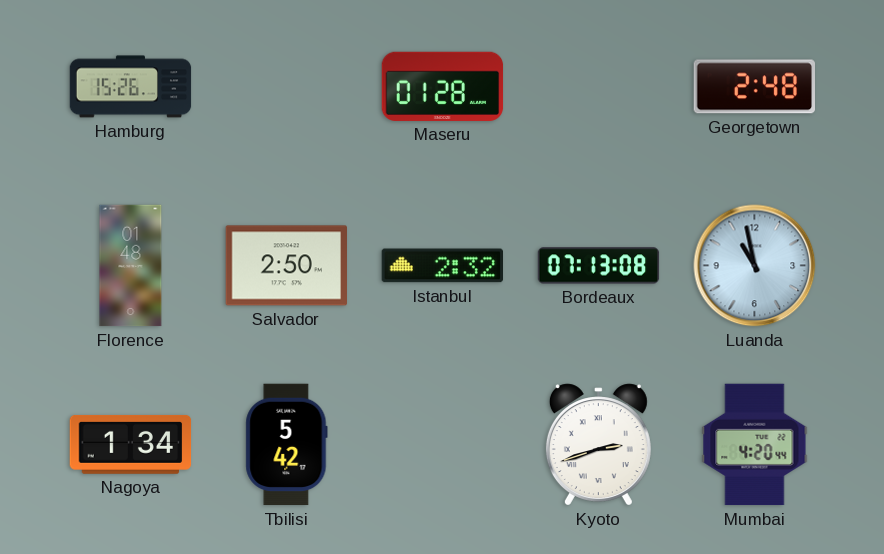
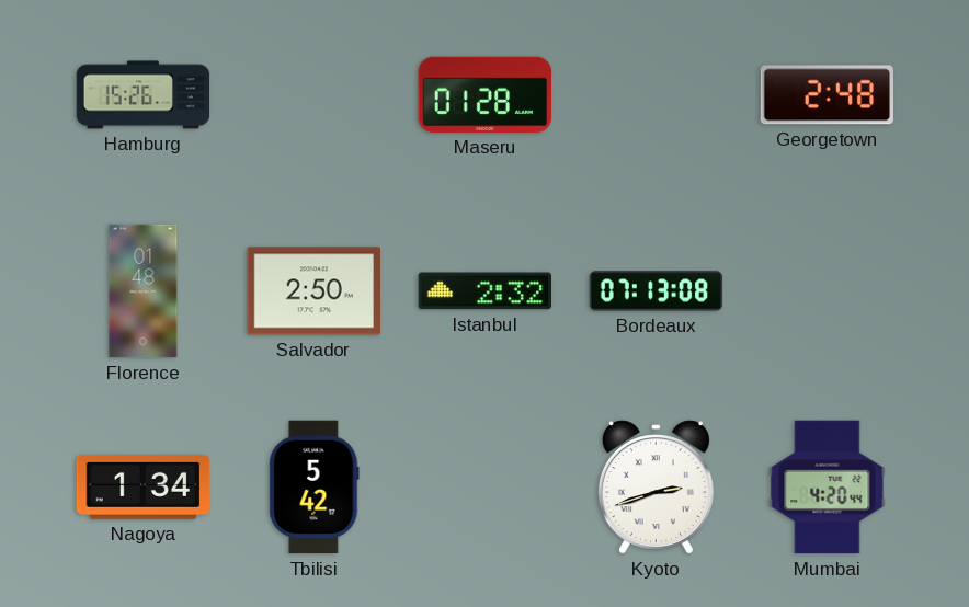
Luanda: 10:58 -> none (755, 266)
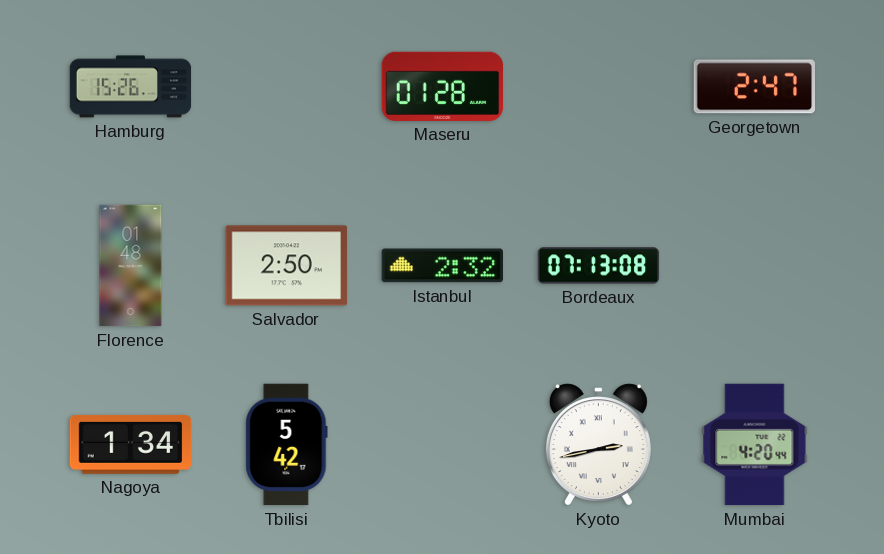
Georgetown: 2:48 -> 2:47 (754, 87)
Kyoto: 2:42 -> 2:43 (598, 445)
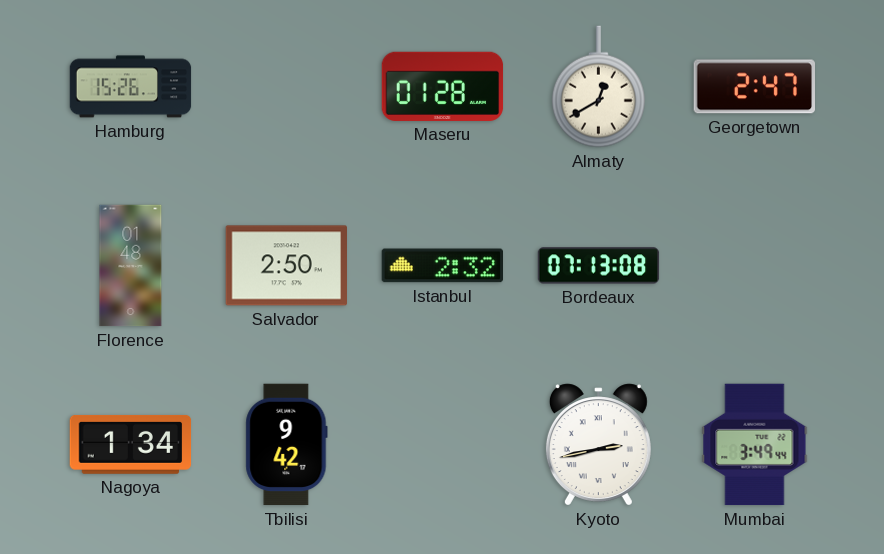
Almaty: none -> 12:40 (598, 87)
Tbilisi: 5:42 -> 9:42 (287, 445)
Mumbai: 4:20 -> 3:49 (755, 445)
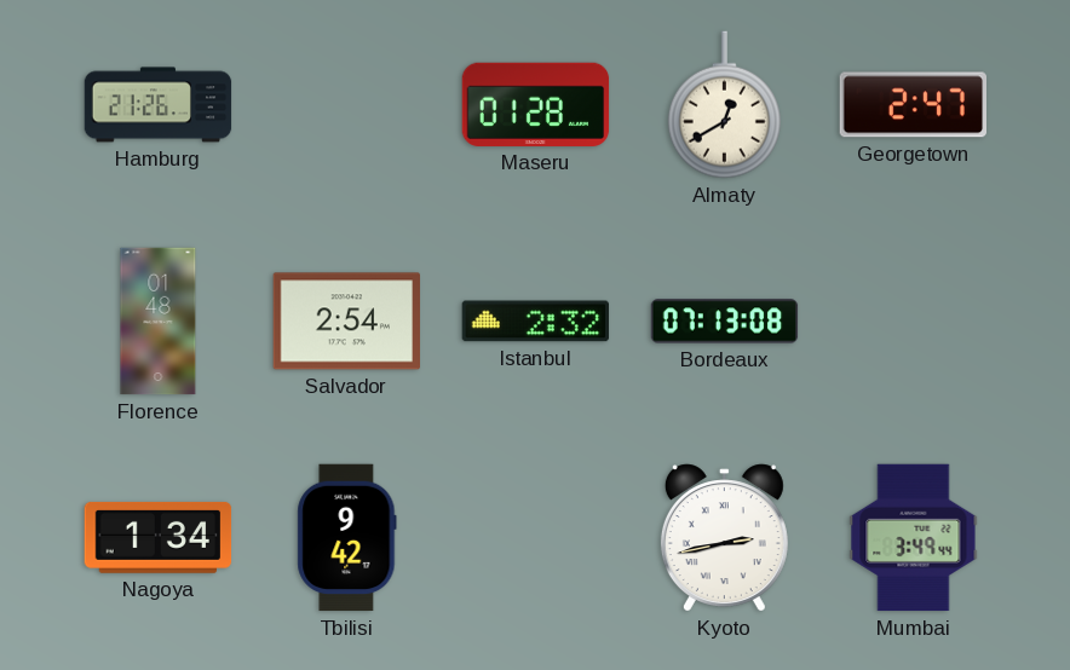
Hamburg: 15:26 -> 21:26 (159, 105)
Salvador: 2:50 -> 2:54 (346, 322)
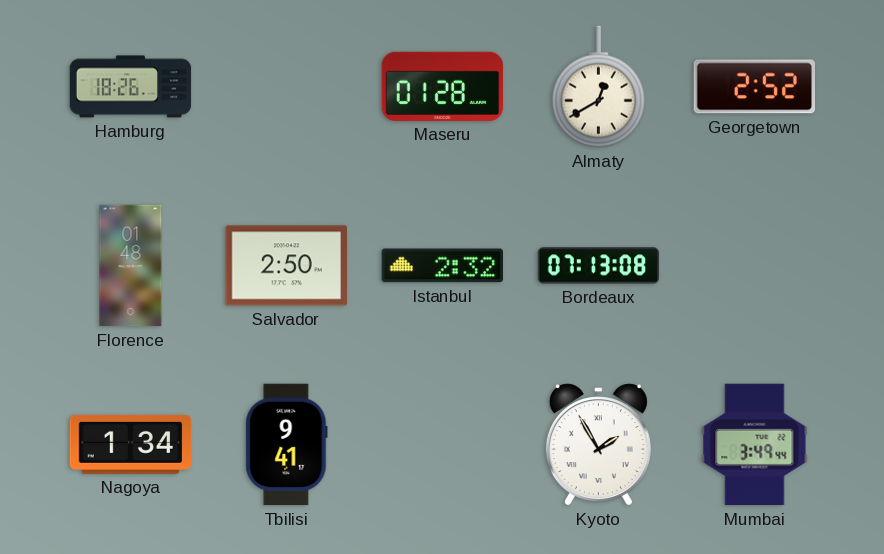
Hamburg: 21:26 -> 18:26 (131, 87)
Georgetown: 2:47 -> 2:52 (754, 87)
Salvador: 2:54 -> 2:50 (286, 266)
Tbilisi: 9:42 -> 9:41 (287, 445)
Kyoto: 2:43 -> 1:55 (598, 445)
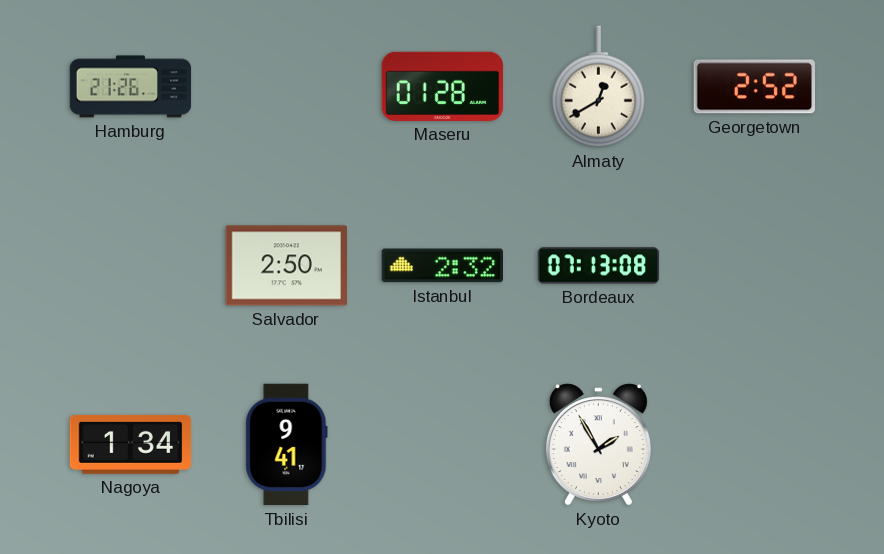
Hamburg: 18:26 -> 21:26 (131, 87)
Florence: 01:48 -> none (131, 266)
Mumbai: 3:49 -> none (755, 445)
